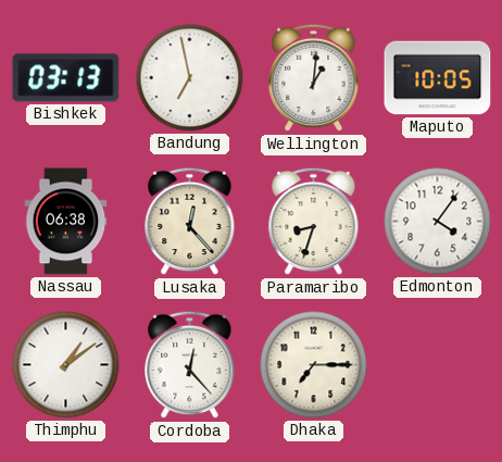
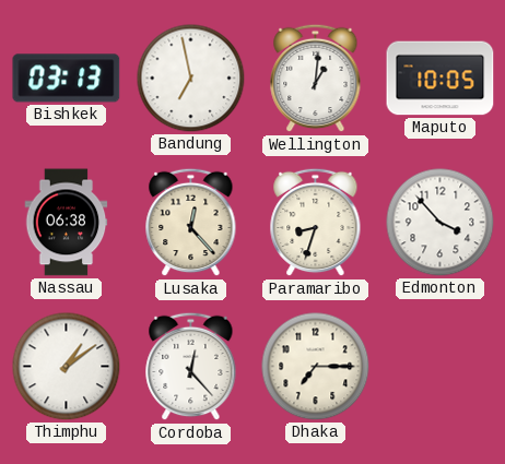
Edmonton: 4:06 -> 3:53 (441, 223)
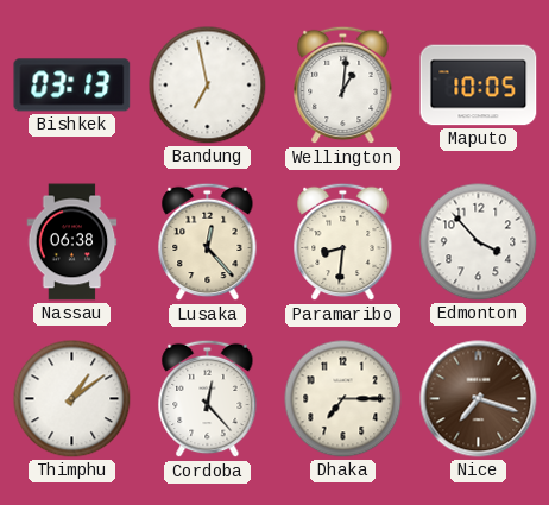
Paramaribo: 8:33 -> 8:31 (343, 242)
Nice: none -> 7:18 (479, 399)
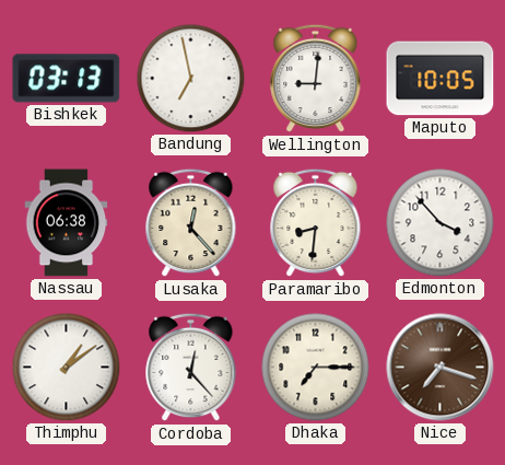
Wellington: 1:01 -> 9:01 (316, 79)
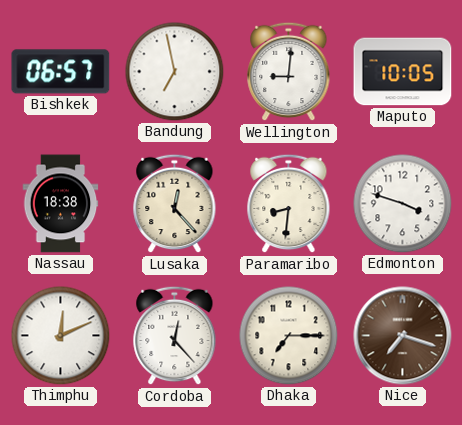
Bishkek: 03:13 -> 06:57 (61, 72)
Nassau: 06:38 -> 18:38 (61, 204)
Edmonton: 3:53 -> 3:48 (403, 204)
Thimphu: 1:09 -> 12:11 (61, 336)
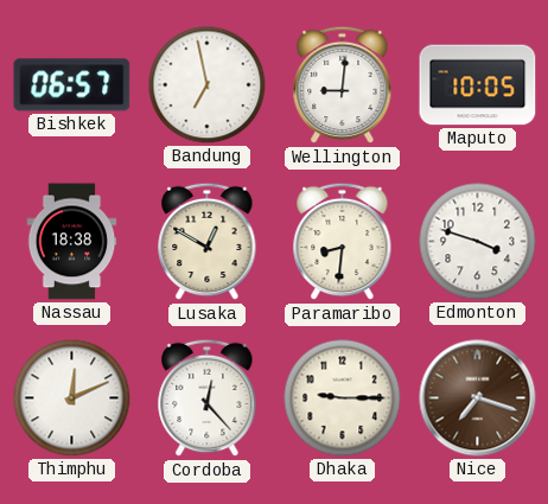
Lusaka: 12:23 -> 12:50 (208, 242)
Dhaka: 7:15 -> 9:15 (343, 398)
